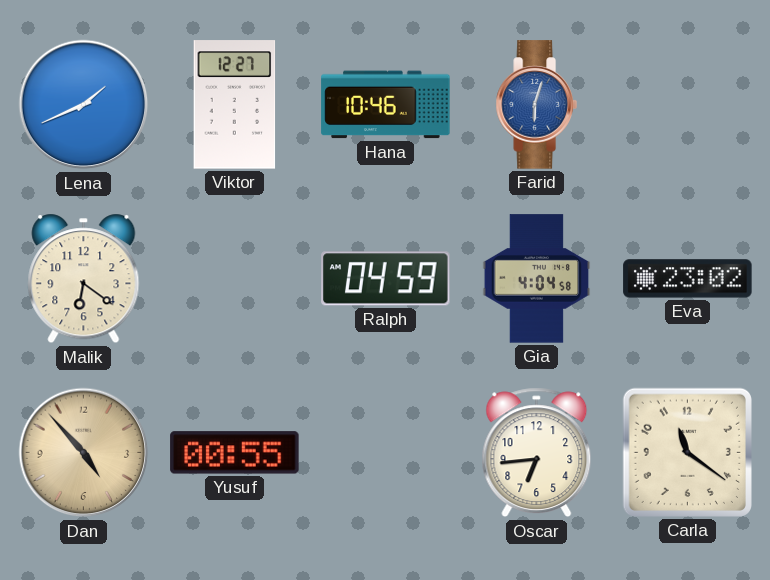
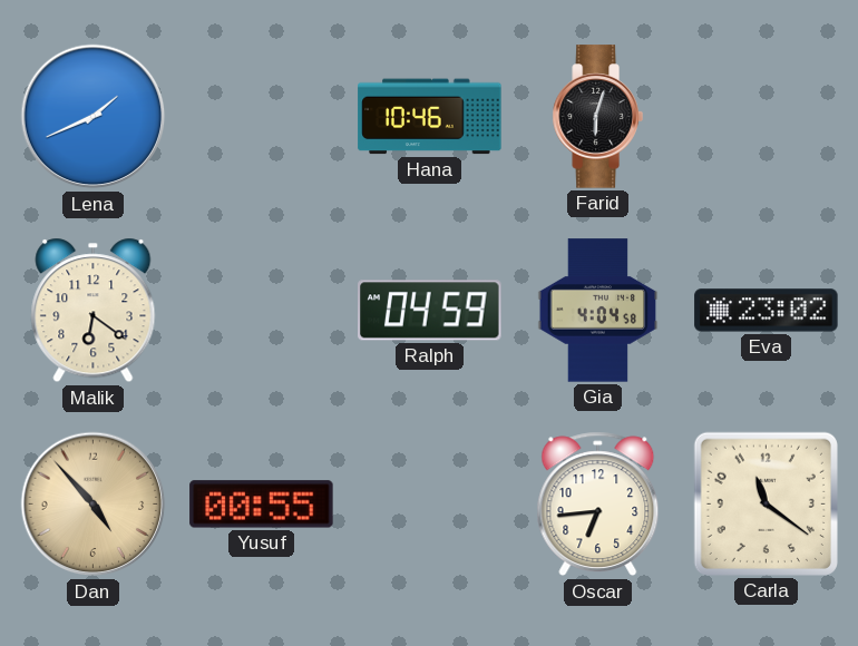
Viktor: 12:27 -> none (235, 105)
Farid dial: blue -> black (597, 117)
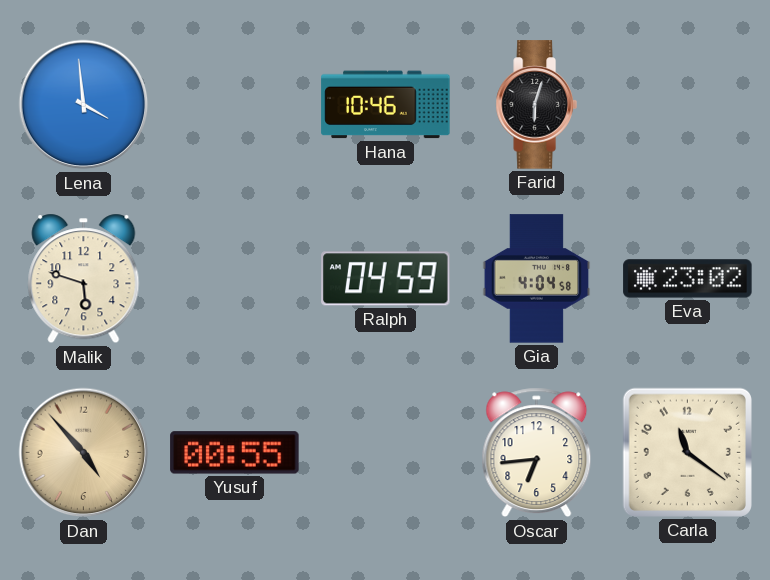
Lena: 1:41 -> 3:59 (84, 105)
Malik: 6:21 -> 5:48 (84, 279)
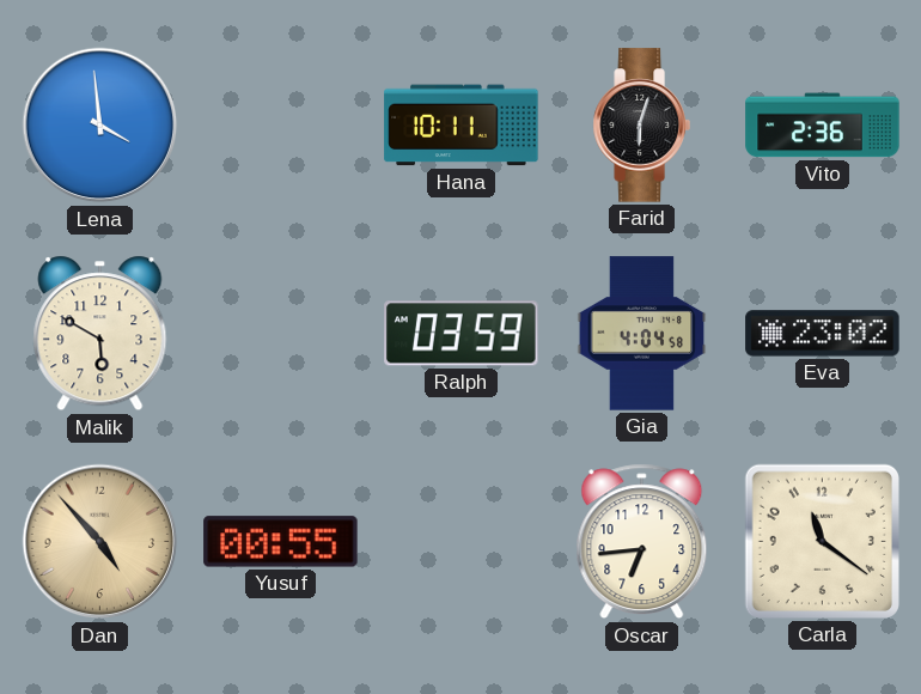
Hana: 10:46 -> 10:11 (462, 126)
Vito: none -> 2:36 (823, 126)
Malik: 5:48 -> 5:50 (100, 334)
Ralph: 04:59 -> 03:59 (462, 334)
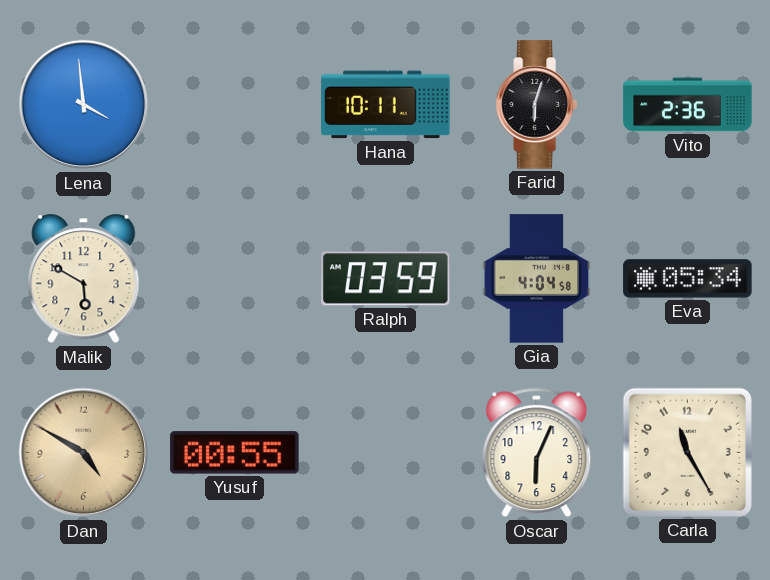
Eva: 23:02 -> 05:34 (688, 279)
Dan: 4:53 -> 4:50 (84, 453)
Oscar: 6:44 -> 6:04 (537, 453)
Carla: 11:21 -> 11:25 (687, 452)
